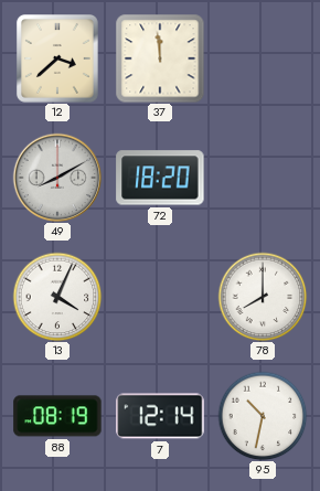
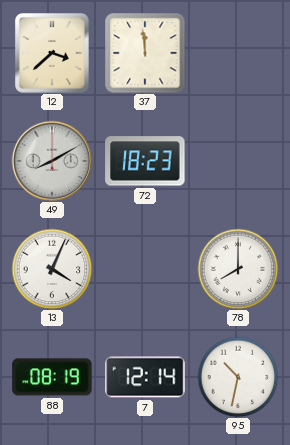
72: 18:20 -> 18:23 (145, 161)
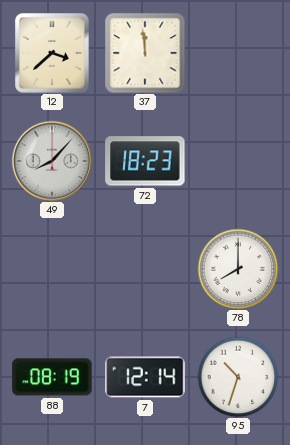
49: 8:10 -> 8:07 (52, 161)
13: 4:04 -> none (52, 269)
95: 10:32 -> 10:33 (238, 377)
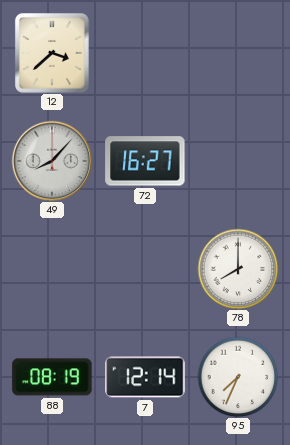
37: 11:59 -> none (145, 53)
72: 18:23 -> 16:27 (145, 161)
95: 10:33 -> 7:34 (238, 377)
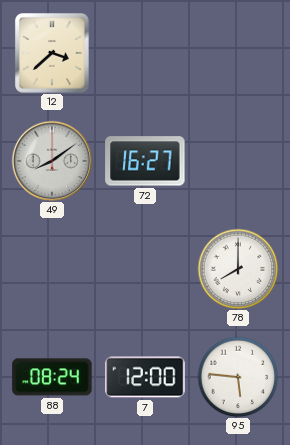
49: 8:07 -> 8:09 (52, 161)
88: 08:19 -> 08:24 (52, 377)
7: 12:14 -> 12:00 (145, 377)
95: 7:34 -> 5:46 (238, 377)
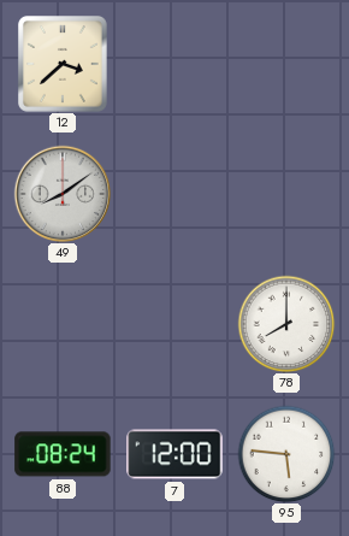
72: 16:27 -> none (145, 161)
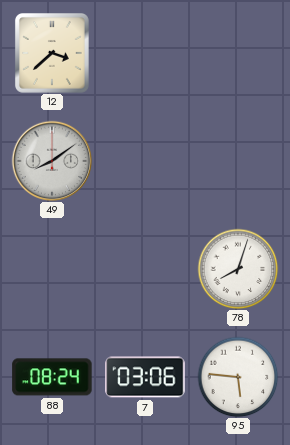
78: 8:00 -> 8:03 (238, 269)
7: 12:00 -> 03:06 (145, 377)
